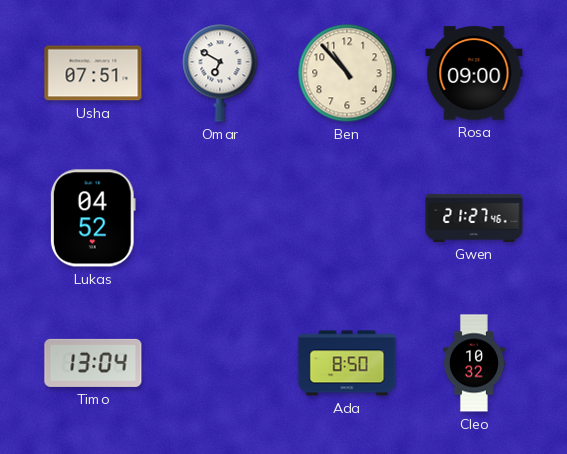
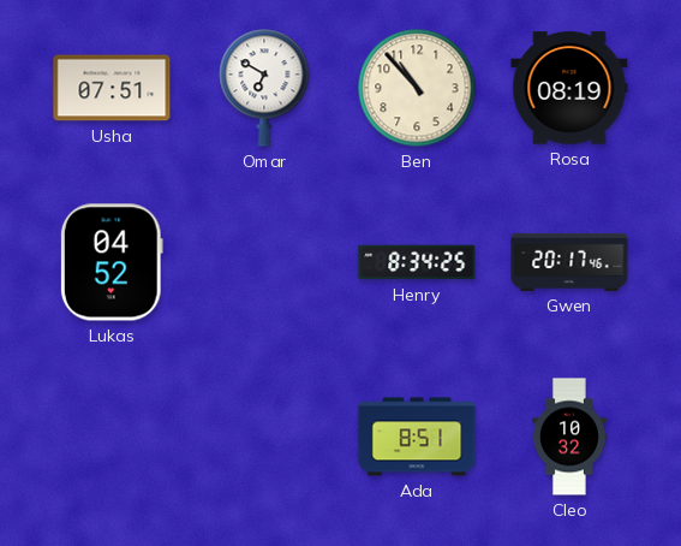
Rosa: 09:00 -> 08:19 (569, 88)
Henry: none -> 8:34 (417, 262)
Gwen: 21:27 -> 20:17 (569, 262)
Timo: 13:04 -> none (93, 363)
Ada: 8:50 -> 8:51 (417, 437)
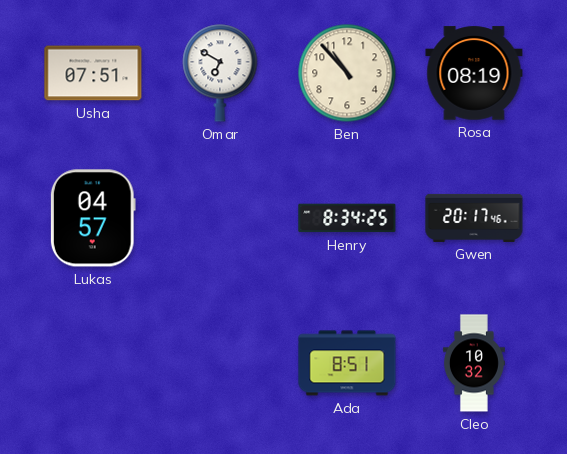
Lukas: 04:52 -> 04:57 (93, 218)
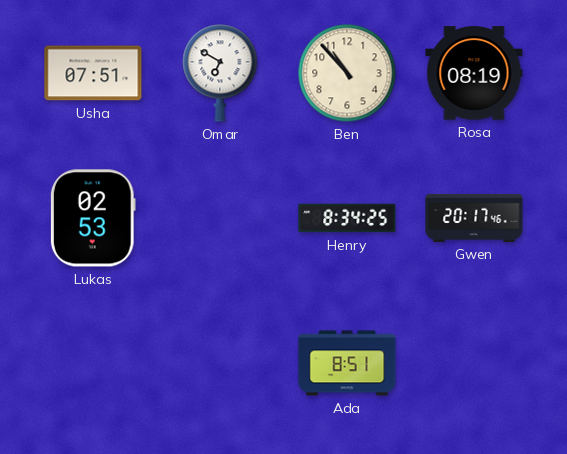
Lukas: 04:57 -> 02:53 (93, 218)
Cleo: 10:32 -> none (474, 363)
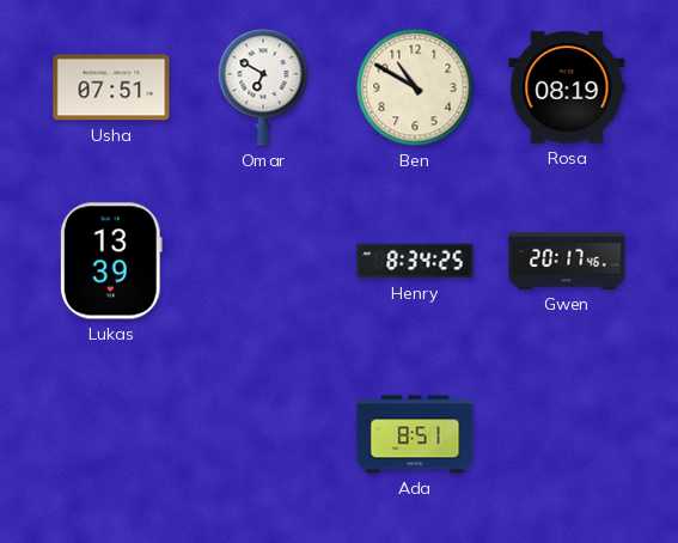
Ben: 10:53 -> 10:50 (415, 87)
Lukas: 02:53 -> 13:39 (111, 261)
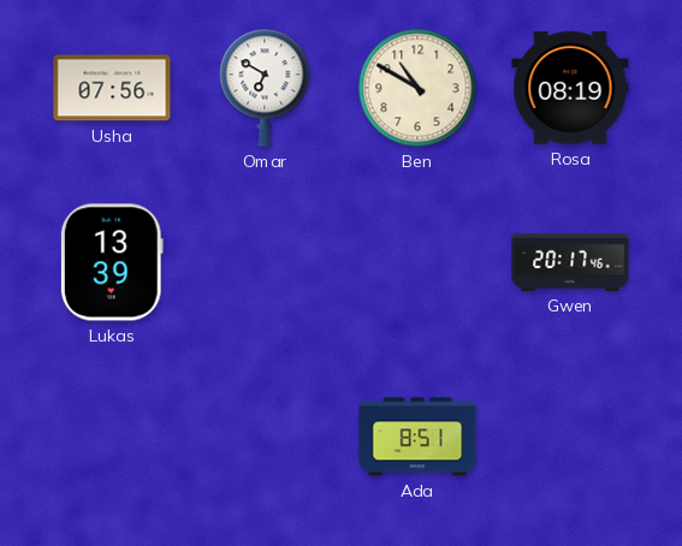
Usha: 07:51 -> 07:56 (112, 88)
Henry: 8:34 -> none (415, 261)
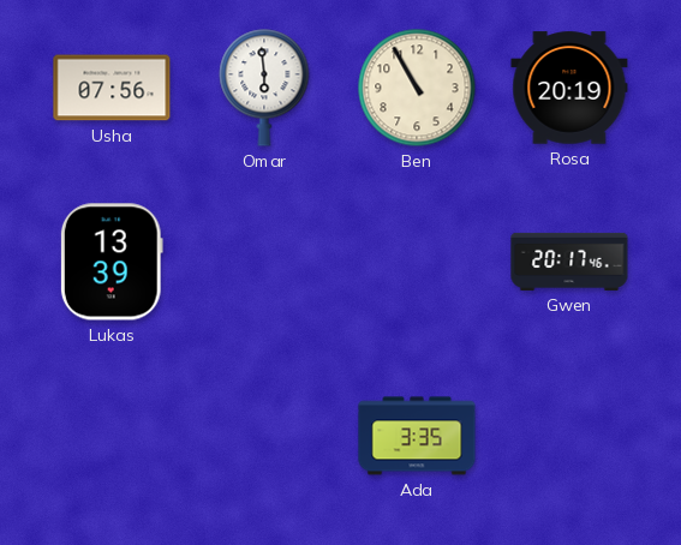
Omar: 6:50 -> 5:59 (264, 88)
Ben: 10:50 -> 10:55 (417, 88)
Rosa: 08:19 -> 20:19 (569, 88)
Ada: 8:51 -> 3:35 (417, 436)
